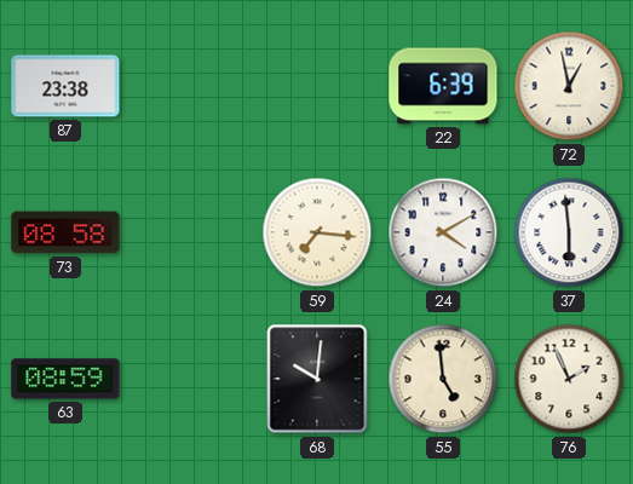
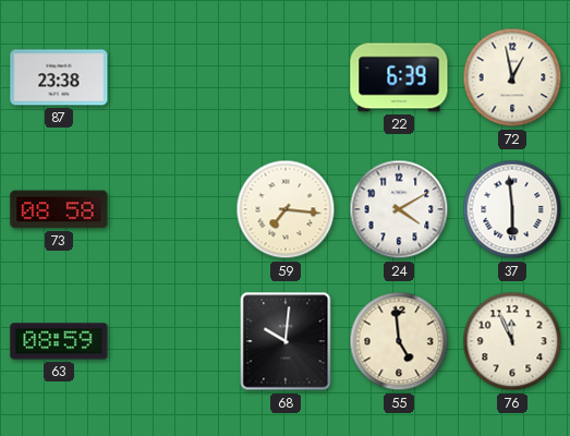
76: 1:56 -> 11:56 (512, 341)
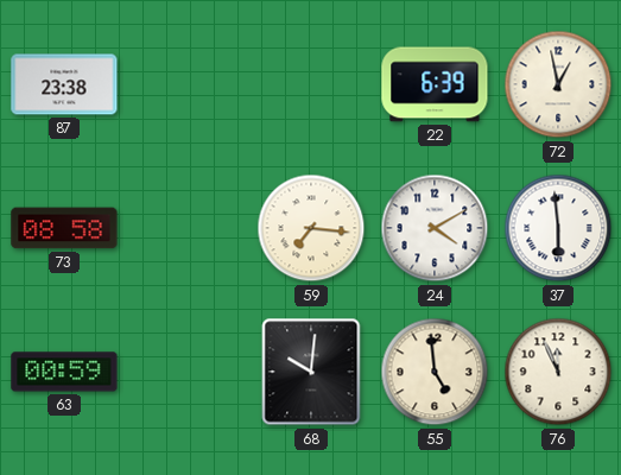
63: 08:59 -> 00:59 (64, 372)
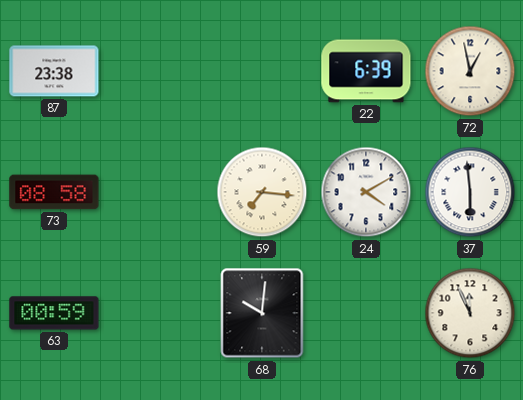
55: 4:59 -> none (435, 372)
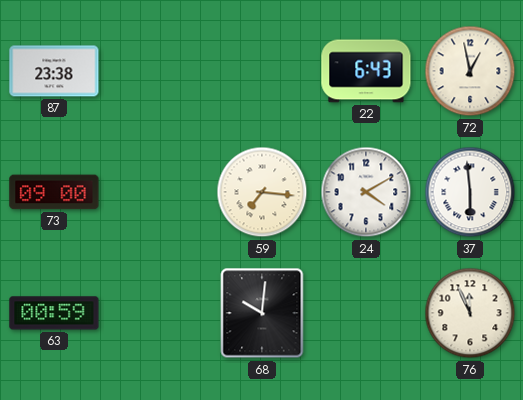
22: 6:39 -> 6:43 (366, 71)
73: 08:58 -> 09:00 (54, 192)
